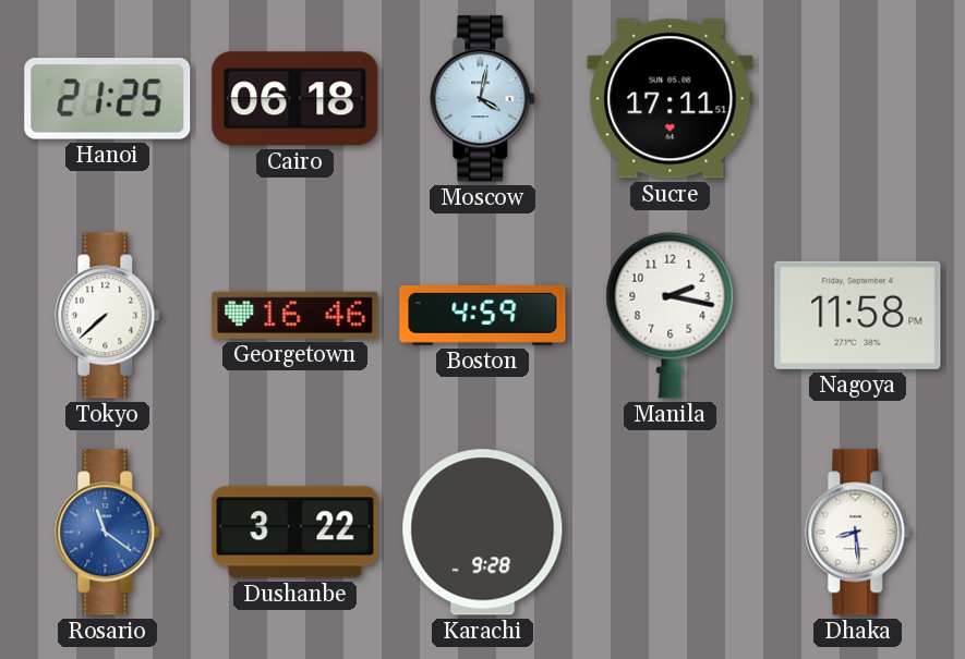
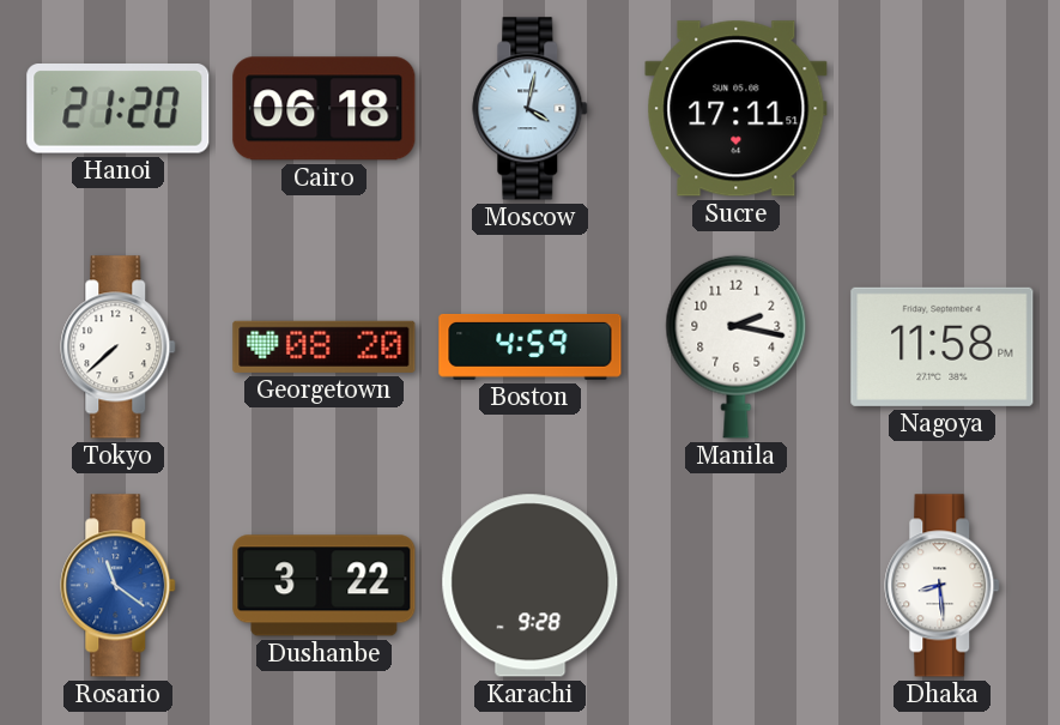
Hanoi: 21:25 -> 21:20 (119, 109)
Georgetown: 16:46 -> 08:20 (325, 346)
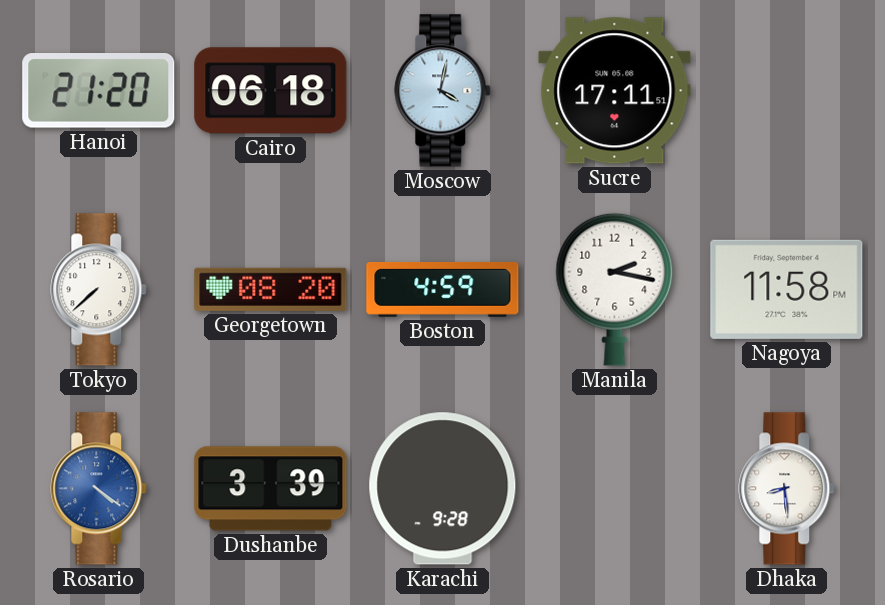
Rosario: 11:21 -> 4:21 (99, 489)
Dushanbe: 3:22 -> 3:39 (271, 489)
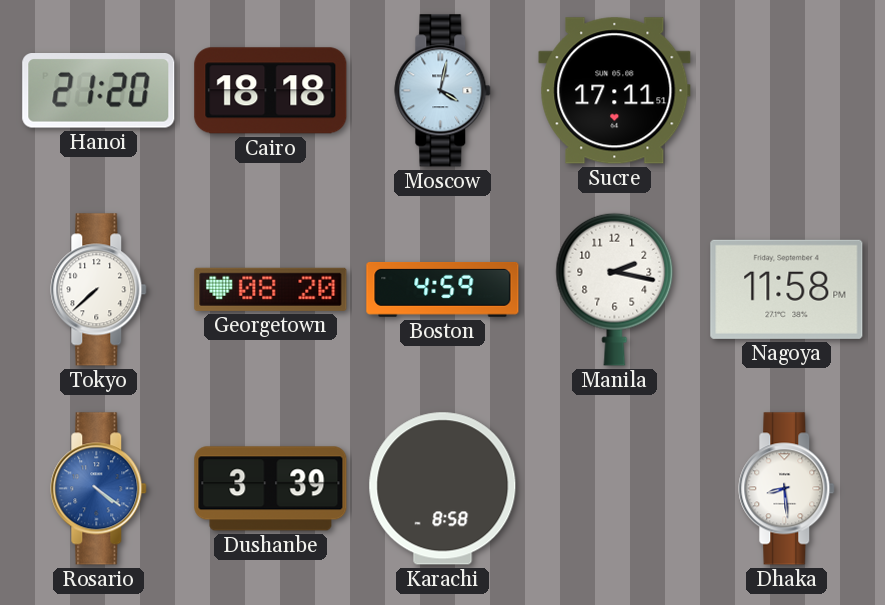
Cairo: 06:18 -> 18:18 (271, 91)
Karachi: 9:28 -> 8:58 (443, 489)
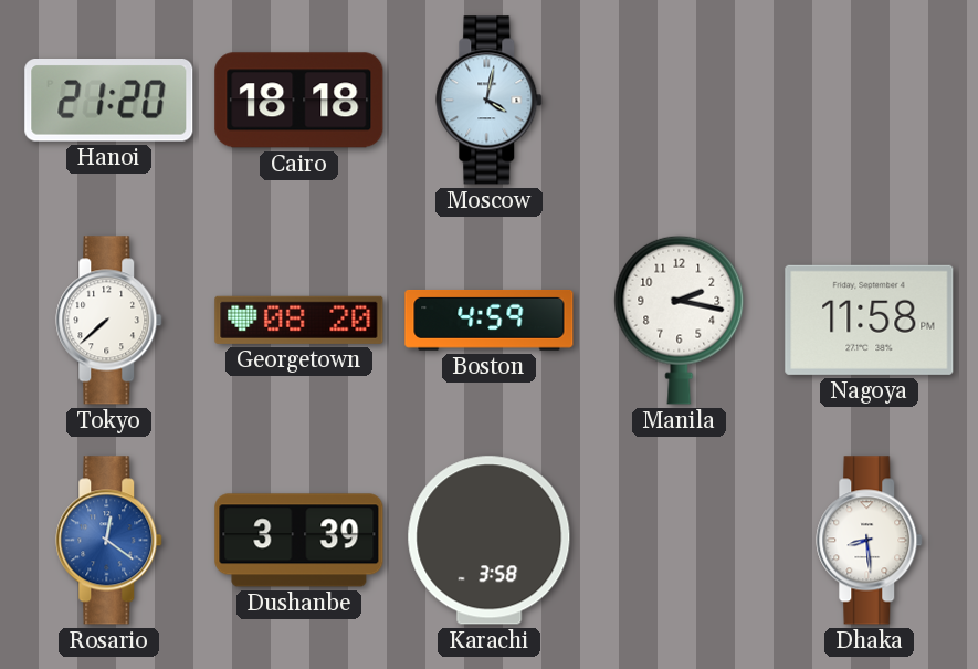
Sucre: 17:11 -> none (615, 91)
Rosario: 4:21 -> 12:21 (109, 541)
Karachi: 8:58 -> 3:58 (490, 541)
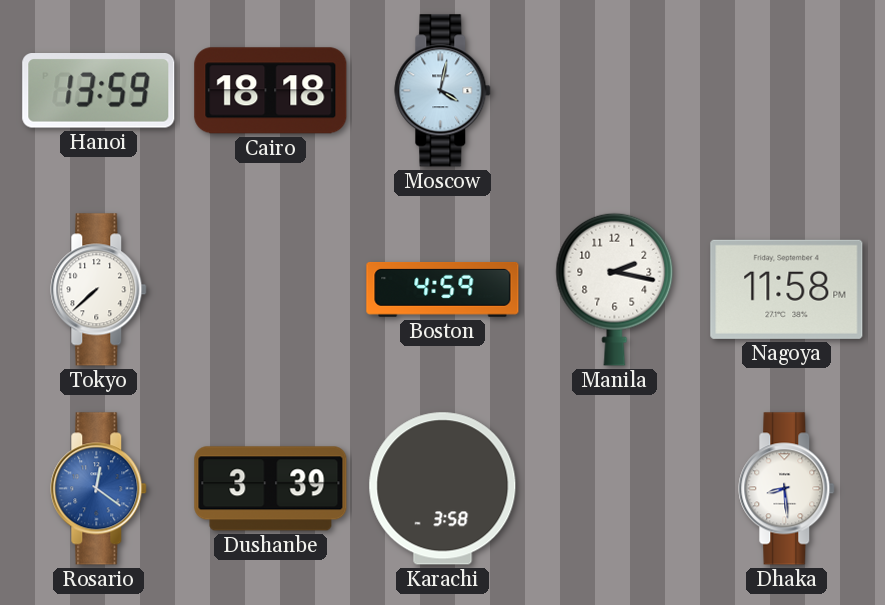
Hanoi: 21:20 -> 13:59 (99, 91)
Georgetown: 08:20 -> none (299, 320)
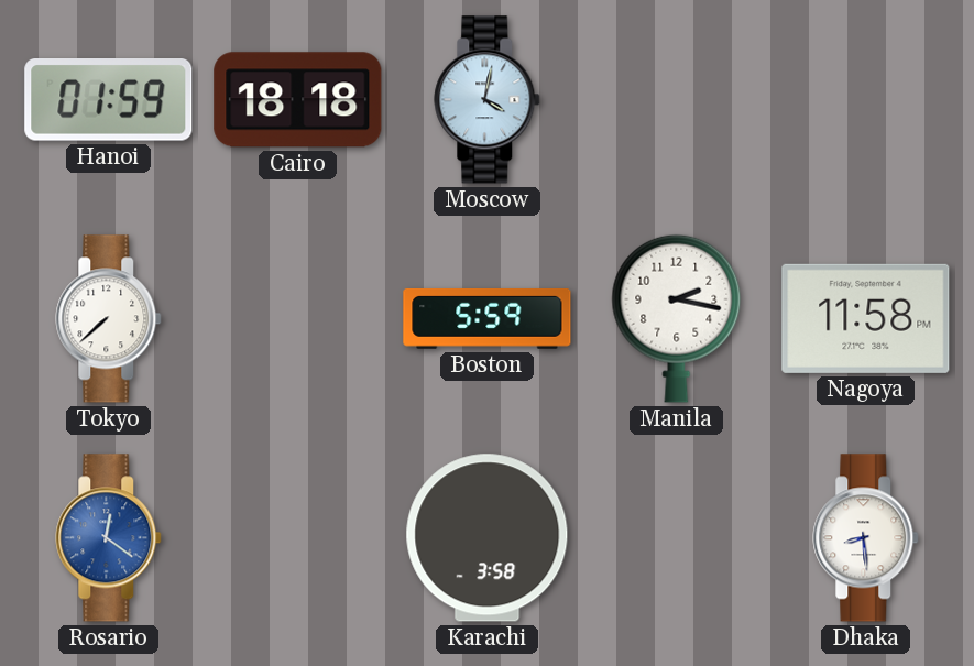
Hanoi: 13:59 -> 01:59 (109, 100)
Boston: 4:59 -> 5:59 (488, 318)
Dushanbe: 3:39 -> none (271, 489)
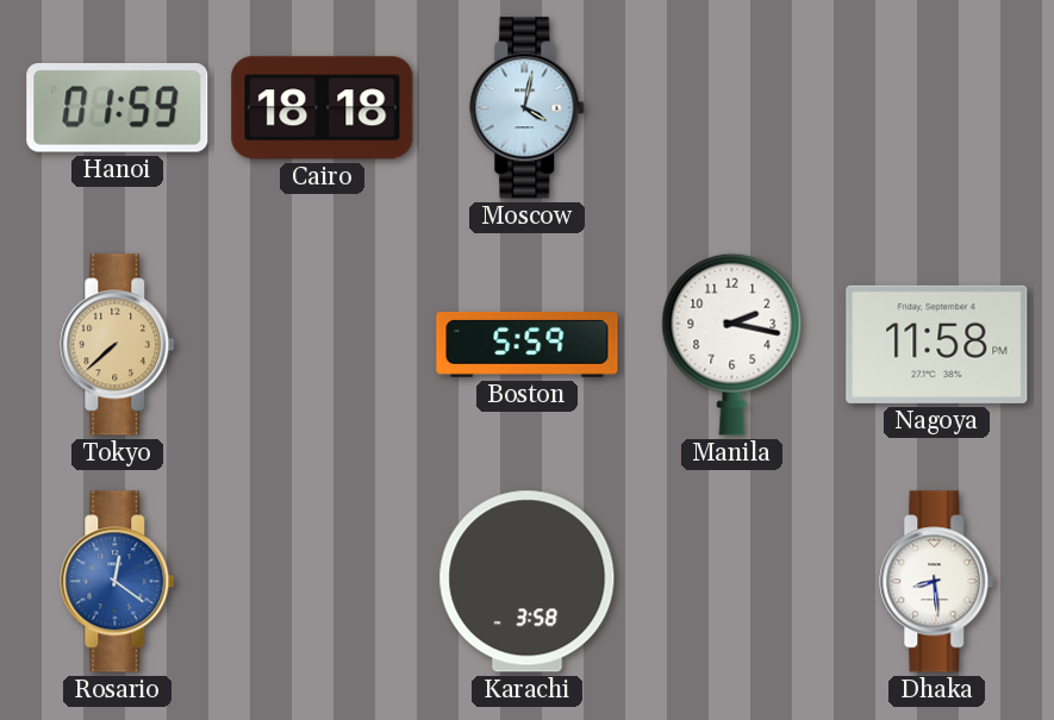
Tokyo dial: white -> champagne (118, 345)
